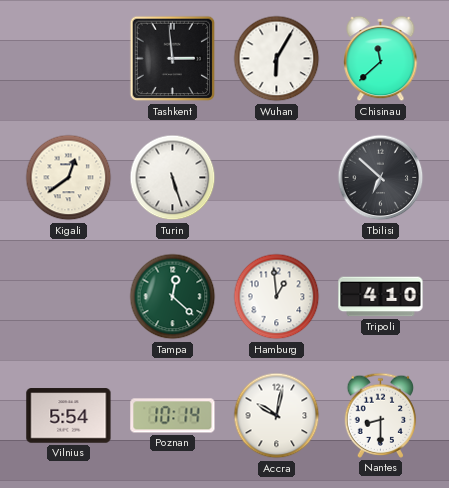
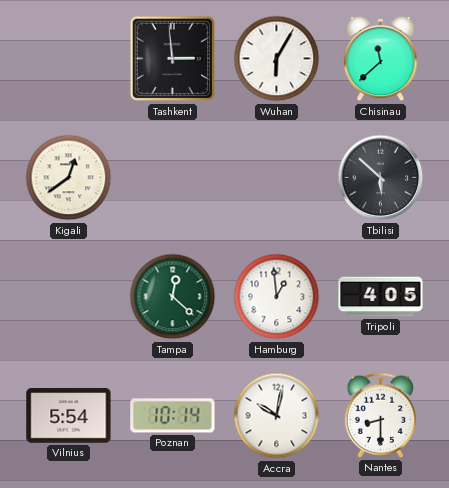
Turin: 5:27 -> none (173, 178)
Tbilisi: 6:52 -> 5:52 (381, 178)
Tripoli: 4:10 -> 4:05 (381, 297)
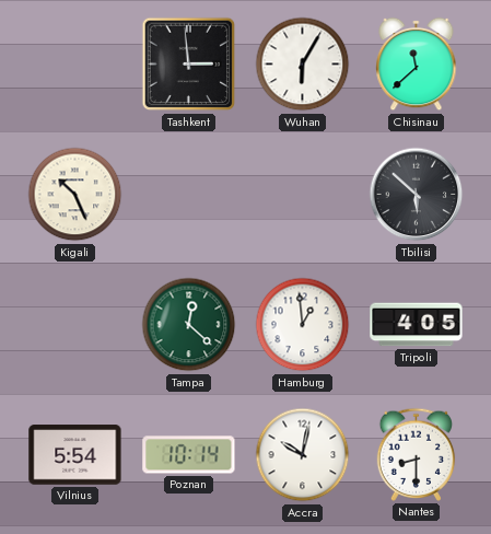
Kigali: 12:39 -> 10:26 (75, 195)
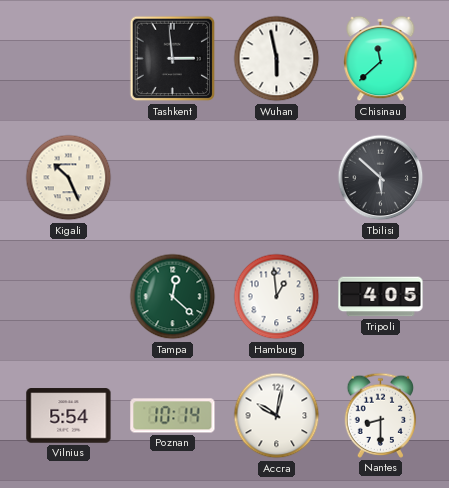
Wuhan: 6:05 -> 5:58 (277, 59)
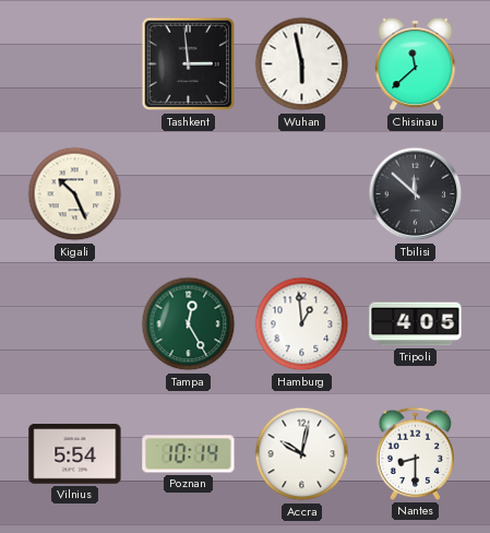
Tbilisi: 5:52 -> 11:52 (416, 194)
Tampa: 12:22 -> 12:25 (189, 324)
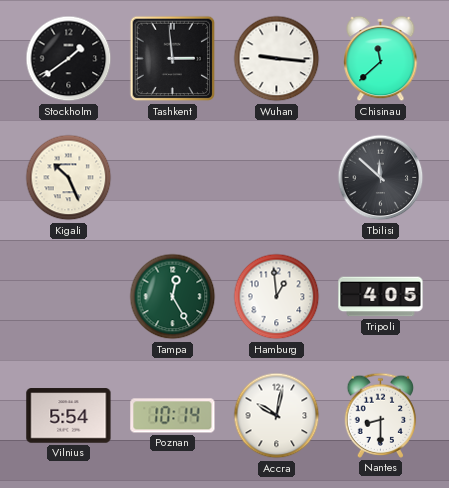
Stockholm: none -> 1:39 (69, 59)
Wuhan: 5:58 -> 9:16 (277, 59)
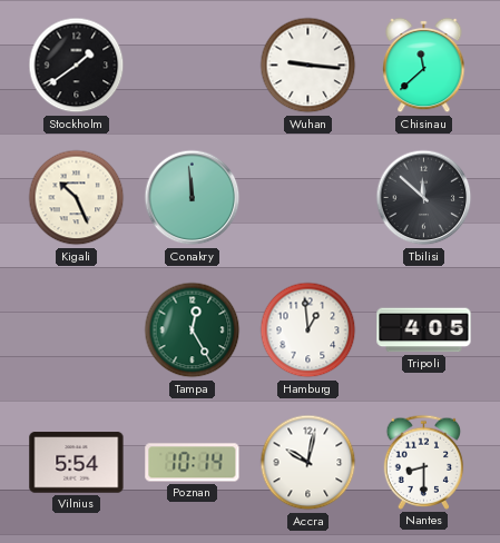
Tashkent: 2:59 -> none (173, 59)
Conakry: none -> 11:59 (193, 198)
